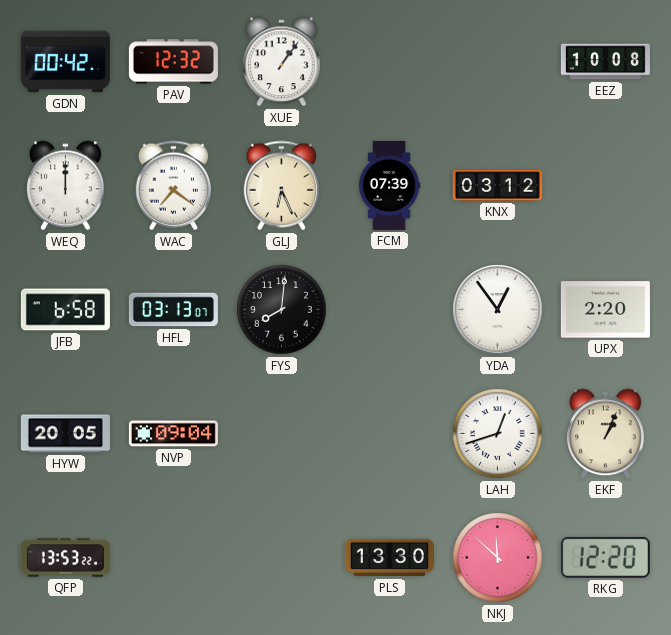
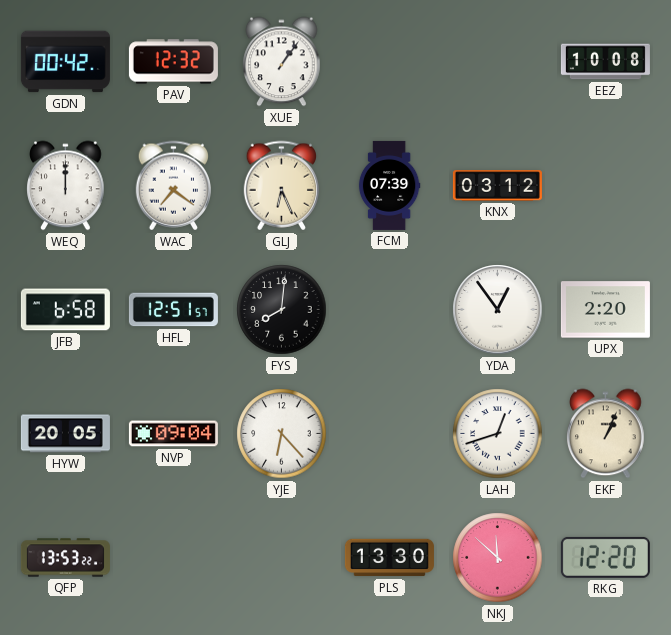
HFL: 03:13 -> 12:51 (173, 310)
YJE: none -> 6:23 (282, 434)
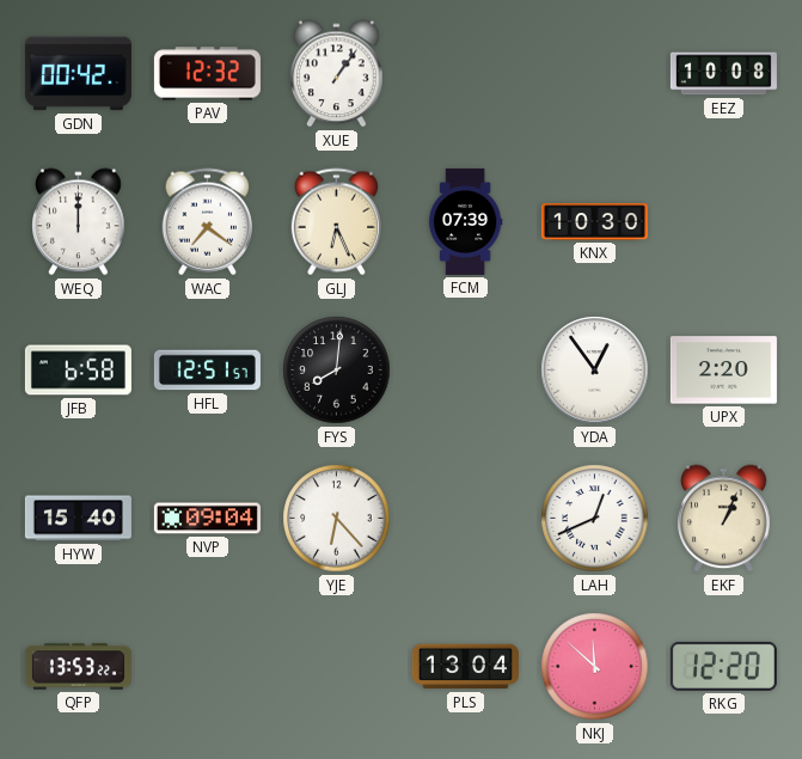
KNX: 03:12 -> 10:30 (594, 222)
HYW: 20:05 -> 15:40 (78, 519)
LAH: 12:42 -> 12:41 (595, 519)
PLS: 13:30 -> 13:04 (465, 667)
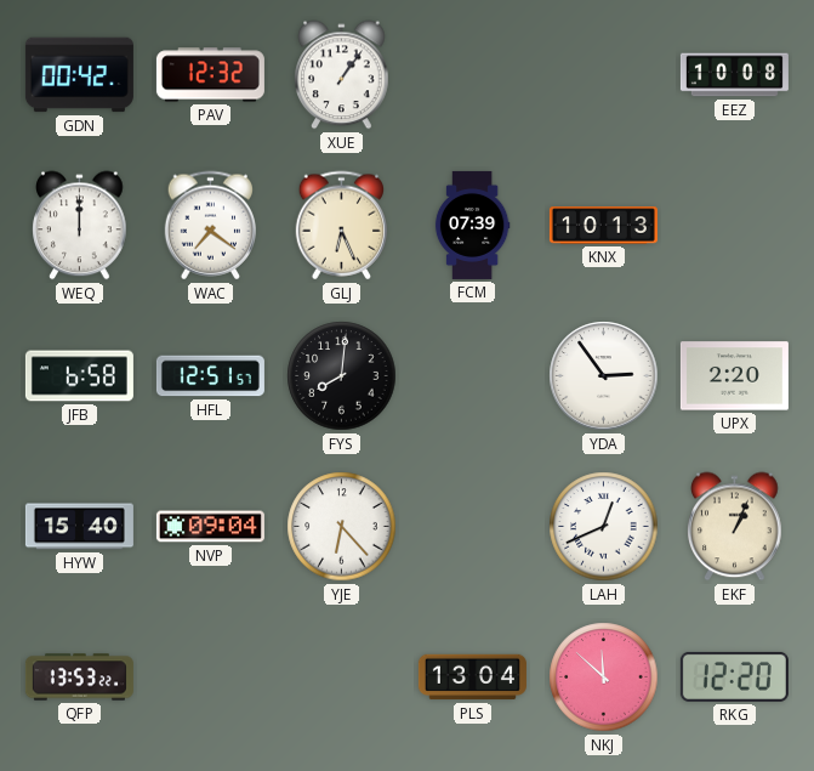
KNX: 10:30 -> 10:13 (603, 226)
YDA: 12:54 -> 2:54 (604, 376)
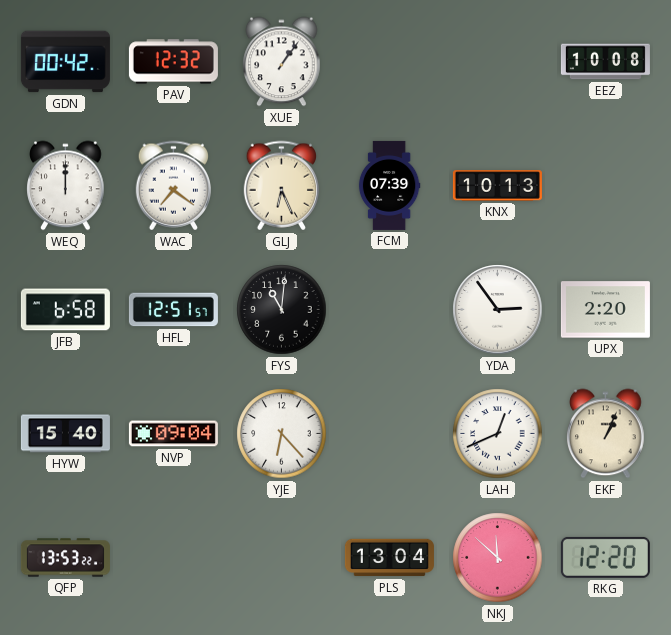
FYS: 8:01 -> 11:01 (282, 310)
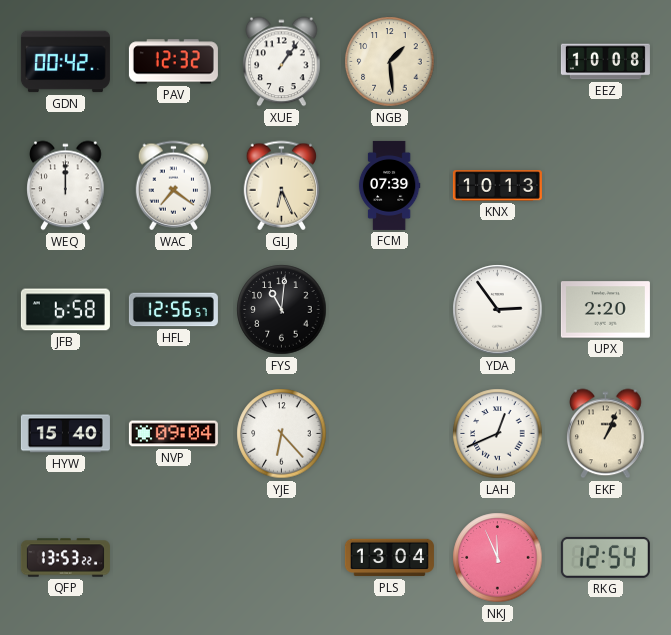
NGB: none -> 1:29 (390, 62)
HFL: 12:51 -> 12:56 (173, 310)
NKJ: 11:52 -> 11:56 (498, 558)
RKG: 12:20 -> 12:54 (605, 557)
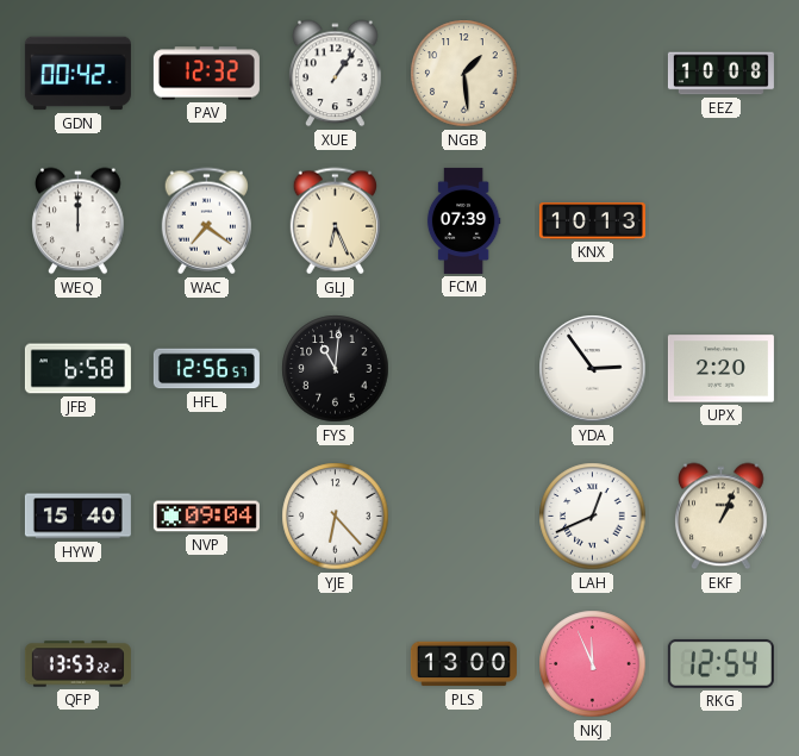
PLS: 13:04 -> 13:00 (463, 664)
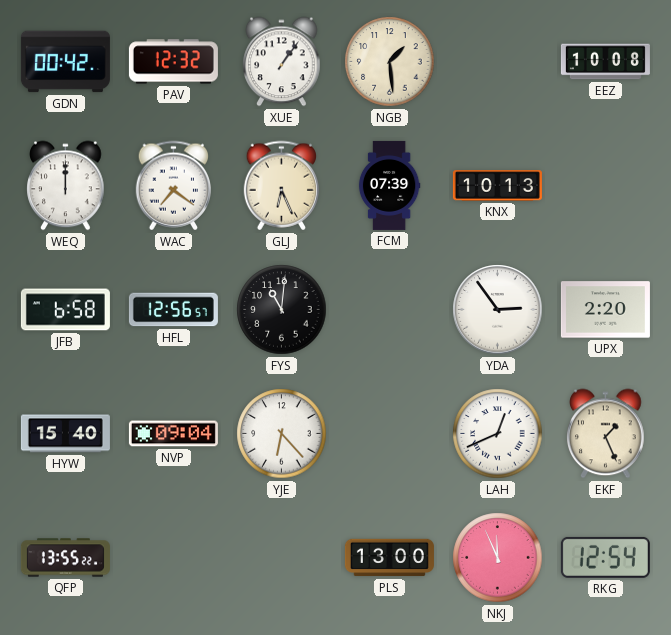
EKF: 1:04 -> 1:26 (606, 434)
QFP: 13:53 -> 13:55 (65, 558)
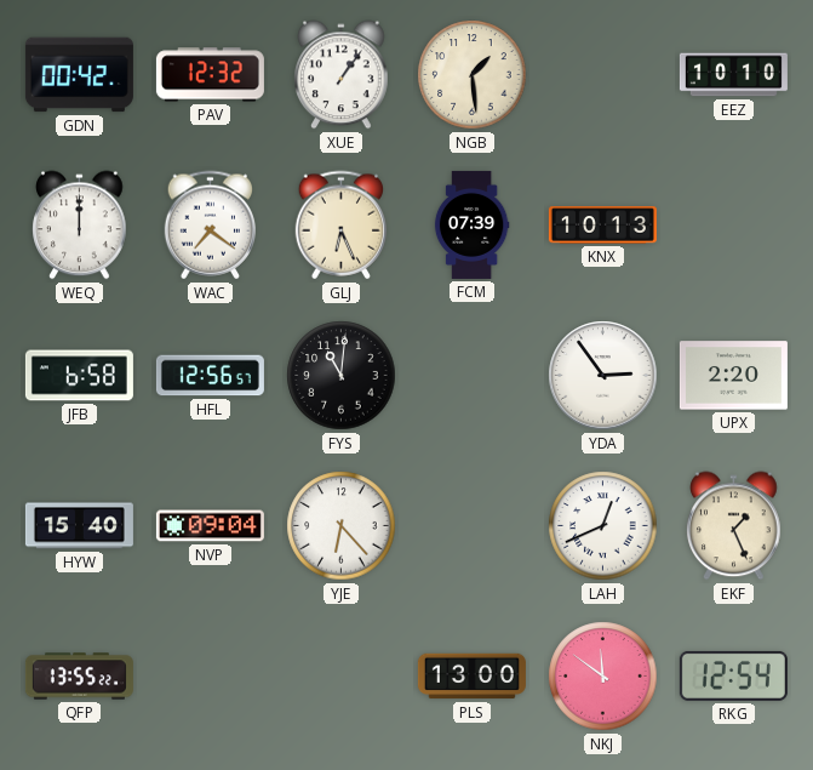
EEZ: 10:08 -> 10:10 (733, 75)
NKJ: 11:56 -> 11:51 (603, 677)
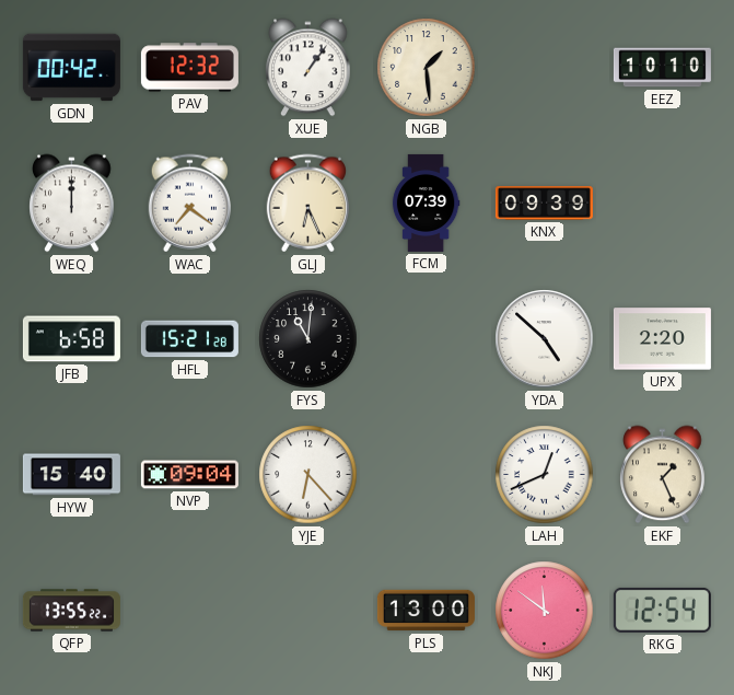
KNX: 10:13 -> 09:39 (544, 204)
HFL: 12:56 -> 15:21 (189, 339)
YDA: 2:54 -> 4:52 (545, 339)
